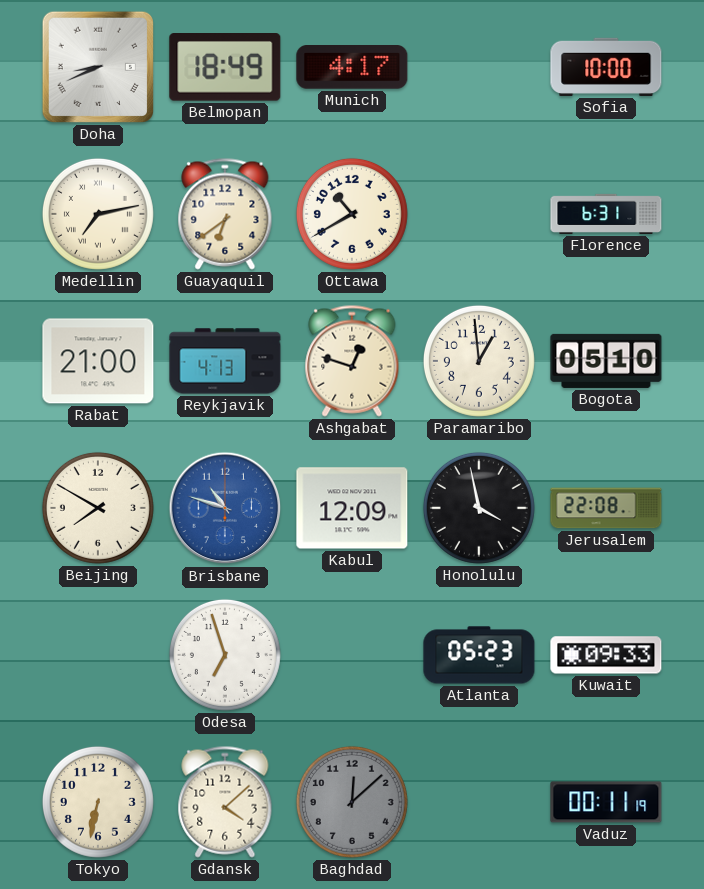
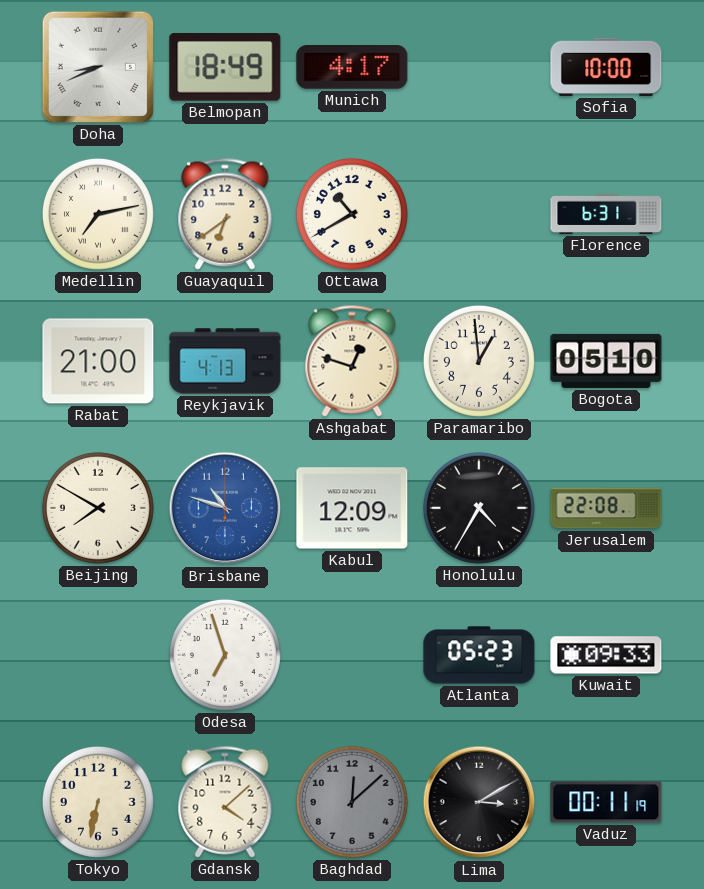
Honolulu: 3:58 -> 4:35 (479, 508)
Lima: none -> 3:10 (479, 802)
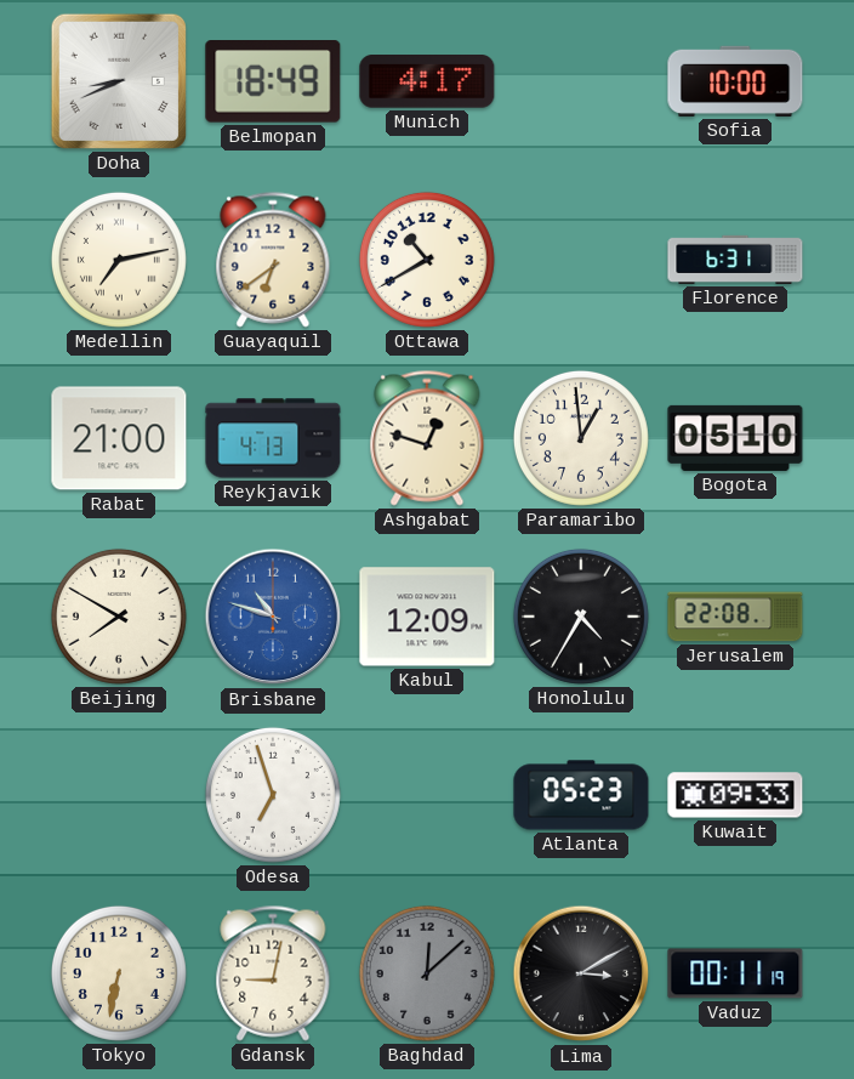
Gdansk: 4:08 -> 9:02 (273, 973)
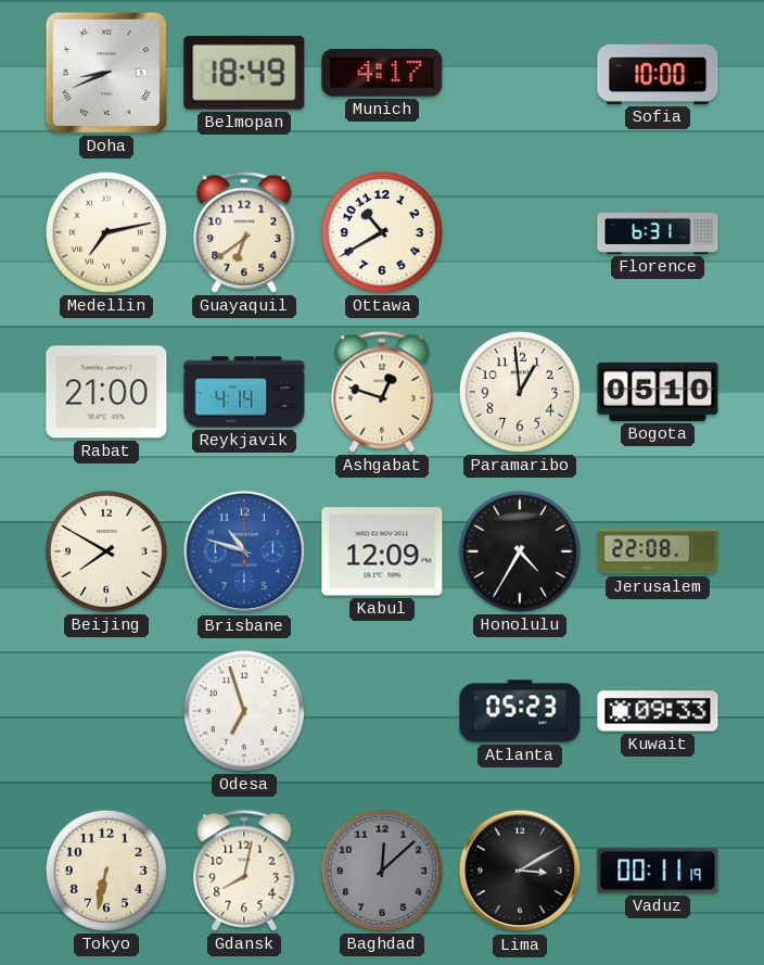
Reykjavik: 4:13 -> 4:14 (244, 392)
Gdansk: 9:02 -> 8:02 (244, 871)
